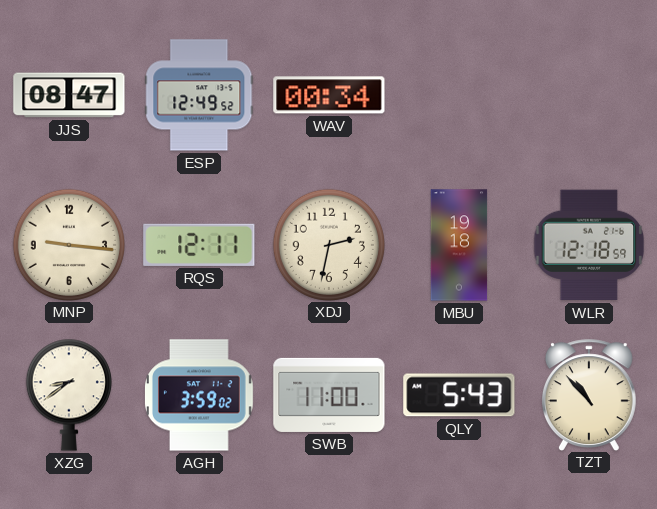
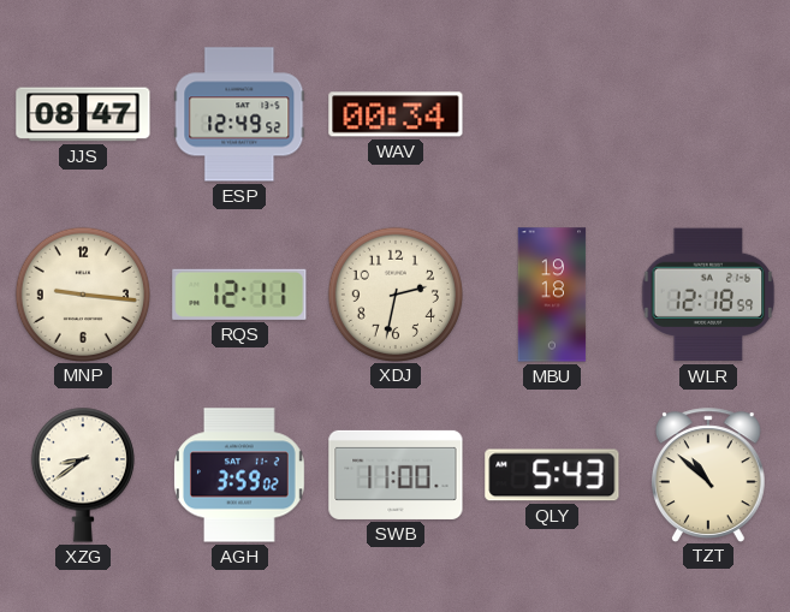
TZT: 10:53 -> 10:52 (708, 475)
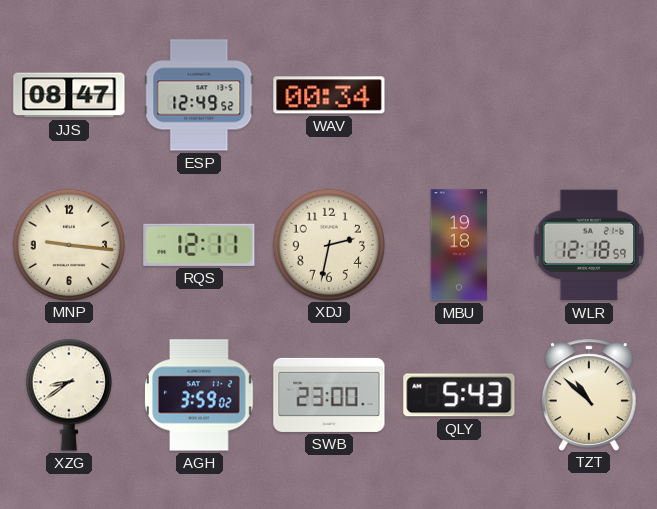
SWB: 11:00 -> 23:00 (329, 395)
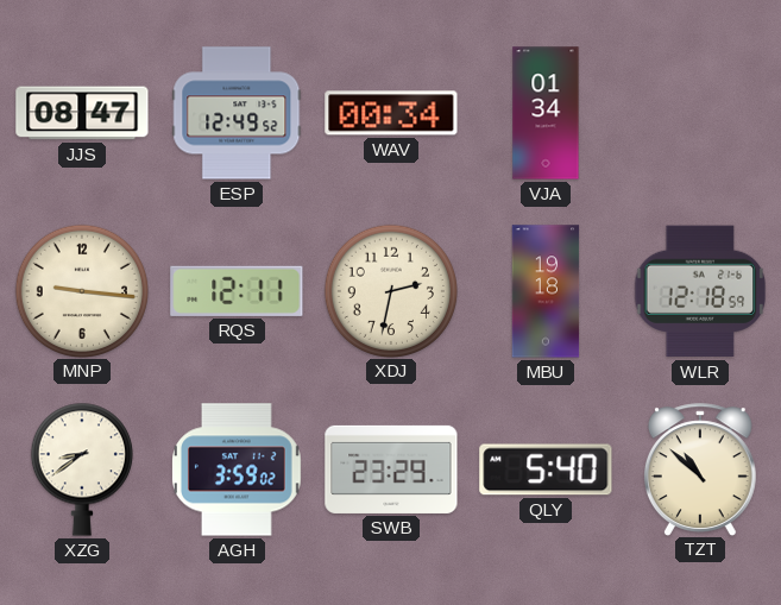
VJA: none -> 01:34 (546, 113)
SWB: 23:00 -> 23:29 (391, 469)
QLY: 5:43 -> 5:40 (546, 469)
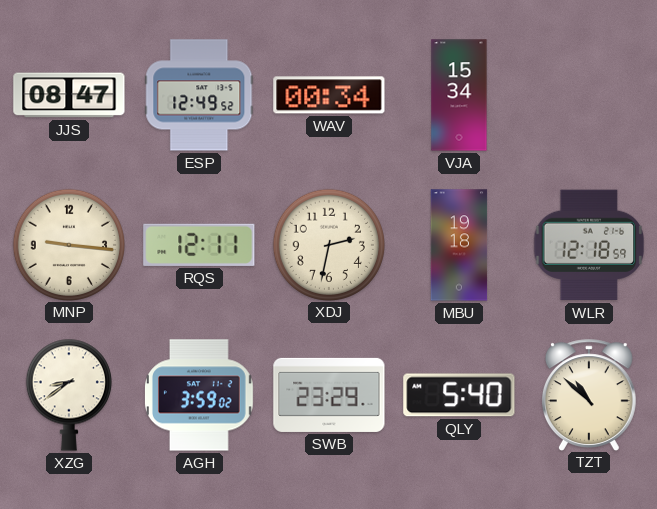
VJA: 01:34 -> 15:34 (459, 95)
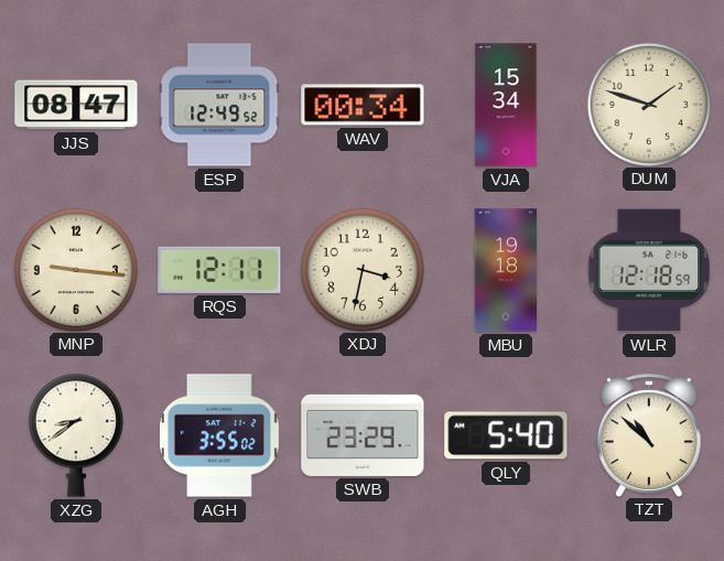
DUM: none -> 1:48 (648, 104)
XDJ: 2:32 -> 3:32 (361, 269)
AGH: 3:59 -> 3:55 (220, 435)
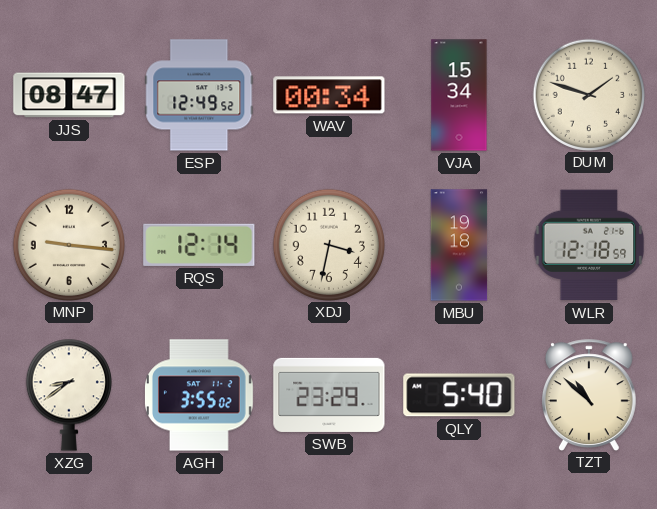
RQS: 12:11 -> 12:14 (199, 245)
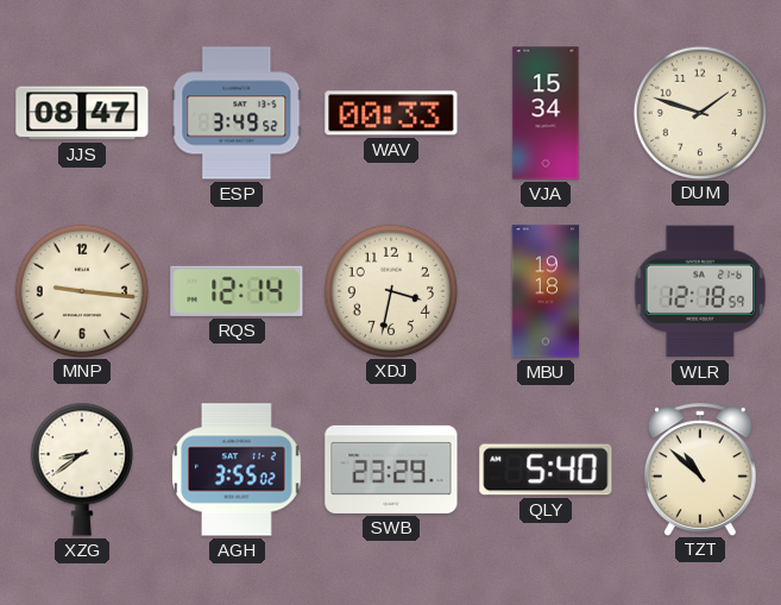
ESP: 12:49 -> 3:49 (237, 113)
WAV: 00:34 -> 00:33 (391, 113)
